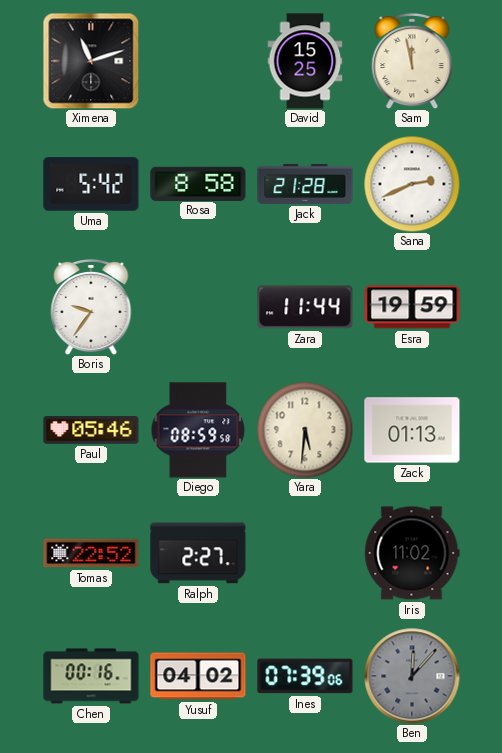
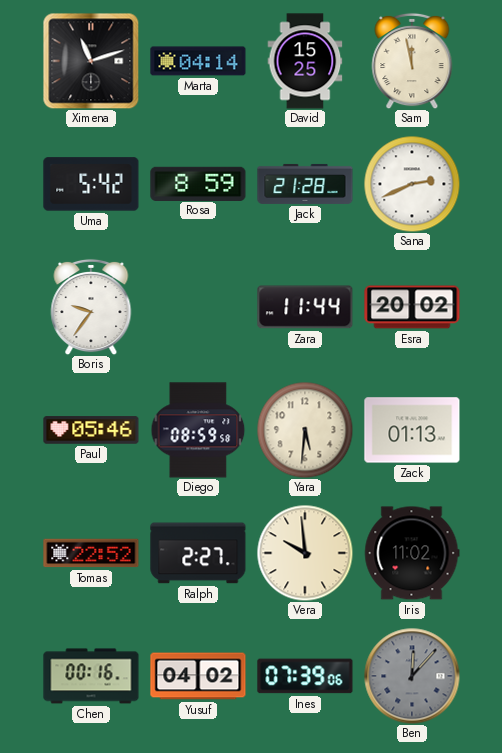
Marta: none -> 04:14 (198, 61)
Rosa: 8:58 -> 8:59 (198, 183)
Esra: 19:59 -> 20:02 (412, 307)
Vera: none -> 9:59 (305, 553)
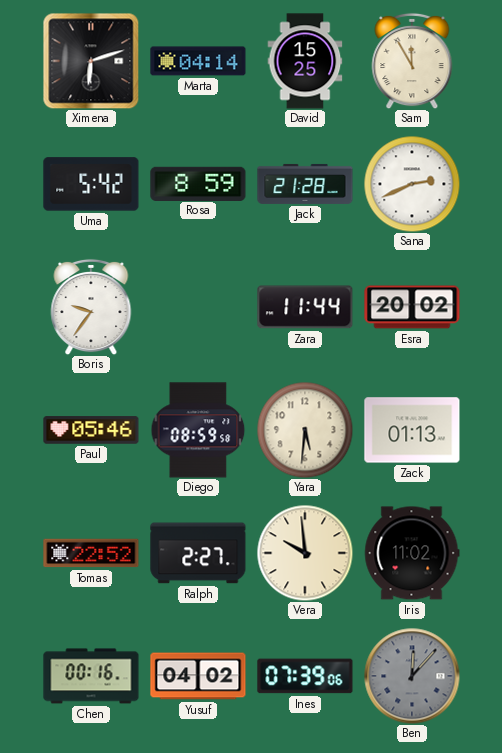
Ximena: 11:12 -> 6:12 (91, 61)
Sam: 11:58 -> 11:55 (412, 61)
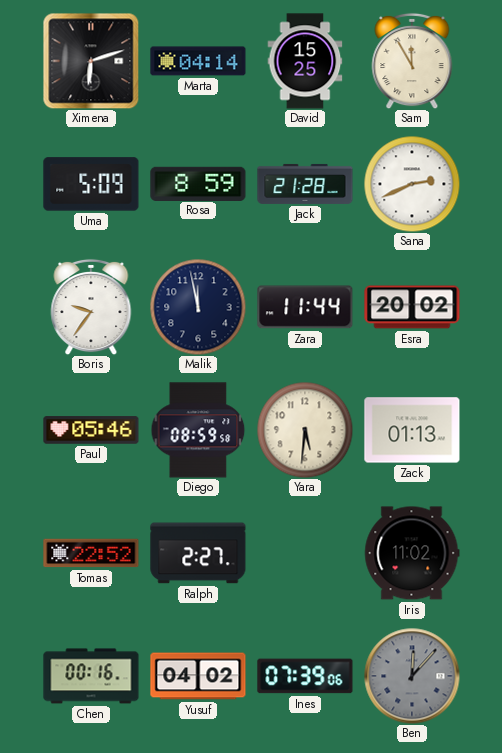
Uma: 5:42 -> 5:09 (91, 184)
Malik: none -> 11:58 (198, 307)
Vera: 9:59 -> none (305, 553)
